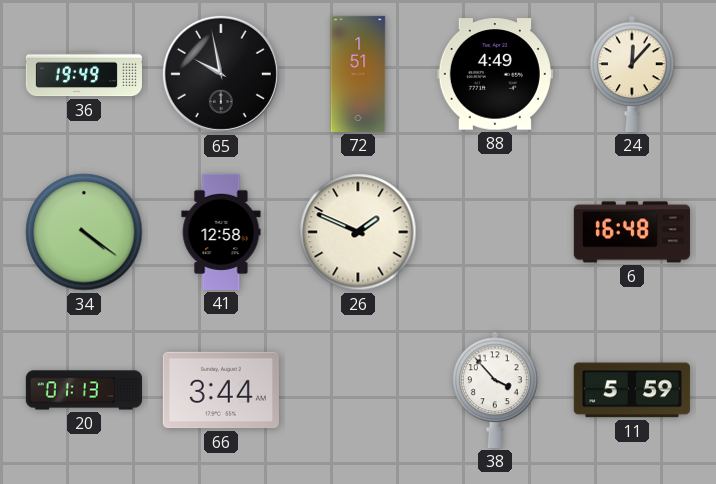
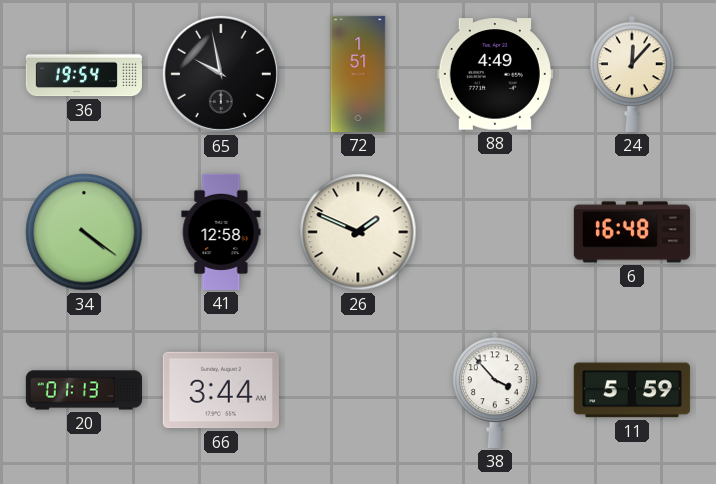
36: 19:49 -> 19:54 (84, 74)
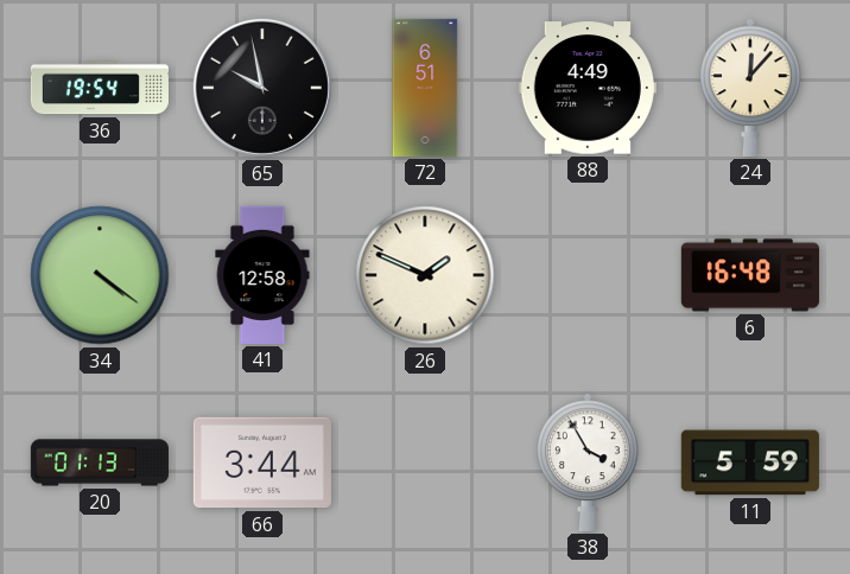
72: 1:51 -> 6:51 (425, 88)
38: 3:53 -> 3:55 (588, 463)
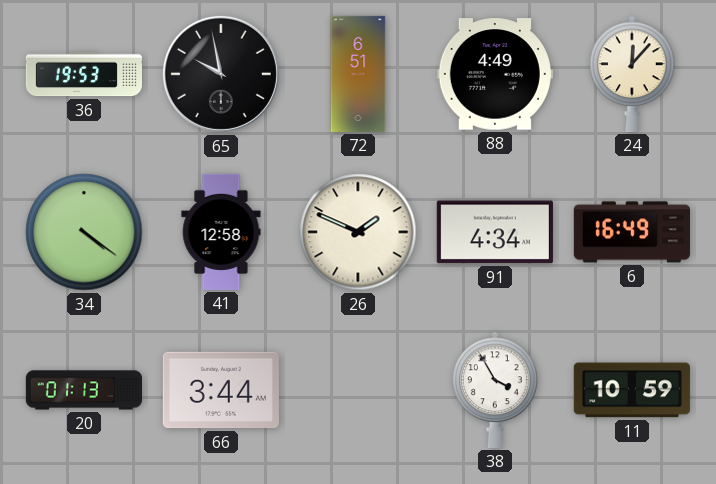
36: 19:54 -> 19:53 (84, 74)
91: none -> 4:34 (495, 232)
6: 16:48 -> 16:49 (632, 232)
11: 5:59 -> 10:59 (632, 390)
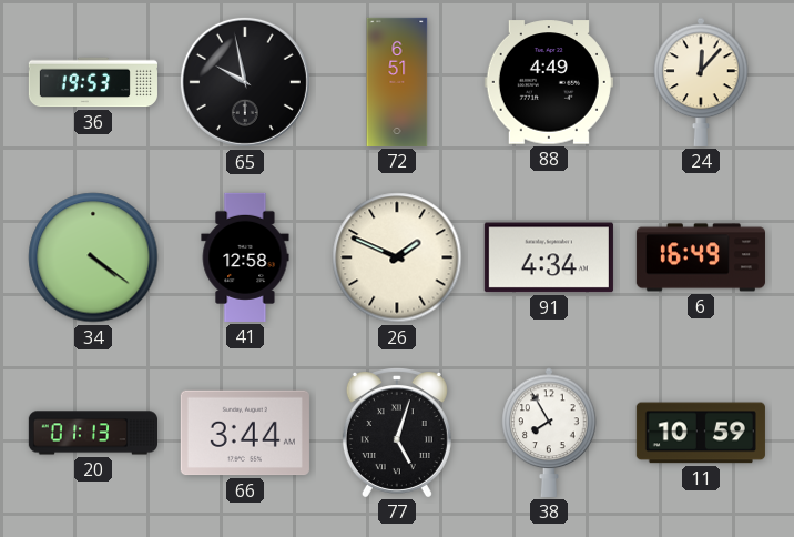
77: none -> 5:03 (397, 433)
38: 3:55 -> 7:55 (549, 433)
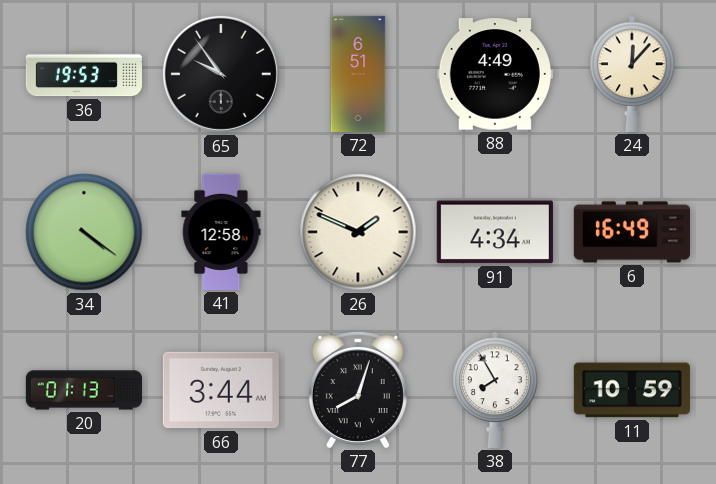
65: 9:58 -> 9:54 (221, 74)
77: 5:03 -> 8:03 (358, 390)
